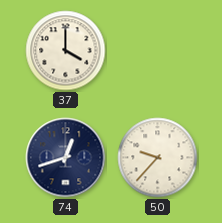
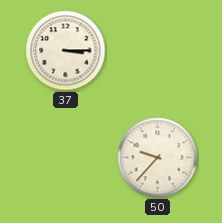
37: 4:00 -> 3:15 (66, 51)
74: 12:42 -> none (66, 158)
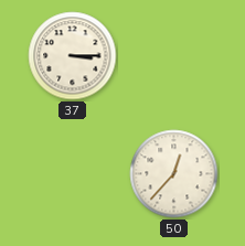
50: 9:37 -> 12:37 (174, 174)
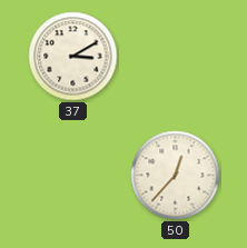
37: 3:15 -> 3:10 (73, 57)
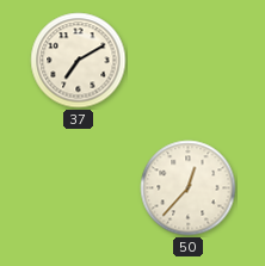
37: 3:10 -> 7:10 (79, 61)
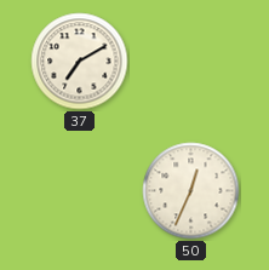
50: 12:37 -> 12:34 (191, 191)
